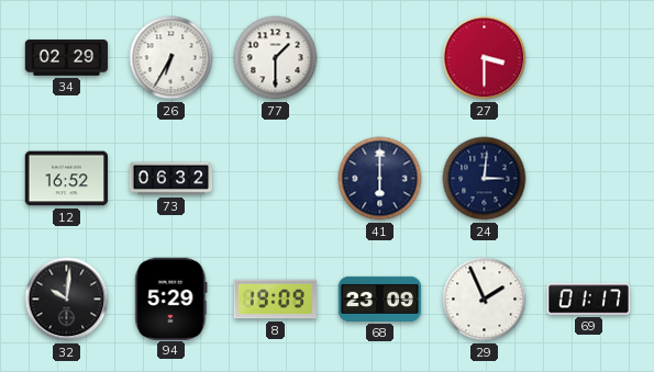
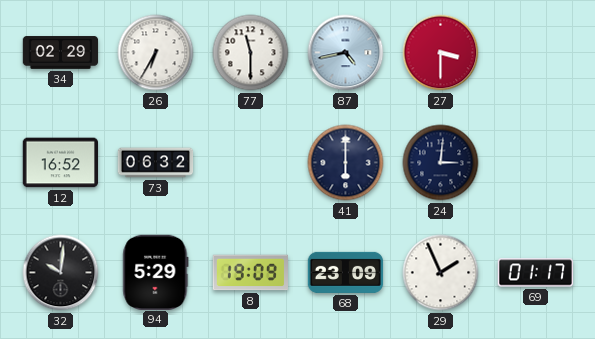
77: 1:30 -> 11:30 (251, 53)
87: none -> 4:43 (346, 53)
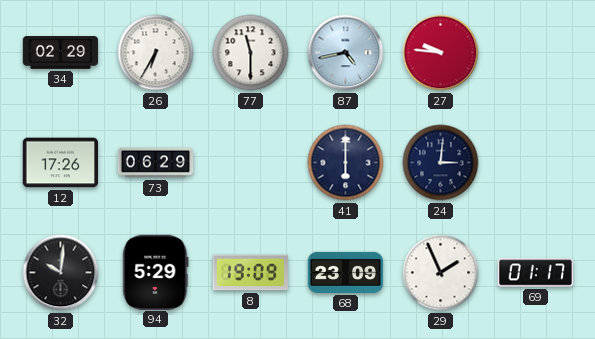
27: 3:30 -> 9:46 (441, 53)
12: 16:52 -> 17:26 (60, 163)
73: 06:32 -> 06:29 (156, 163)
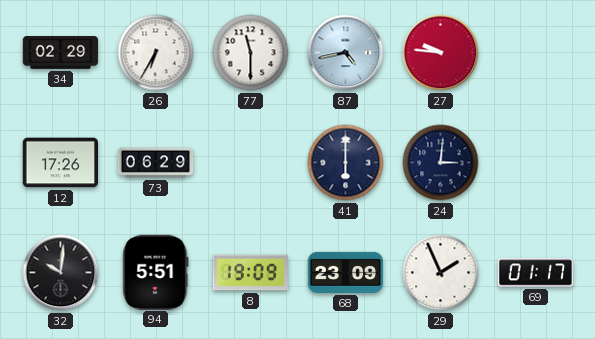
94: 5:29 -> 5:51 (156, 272)
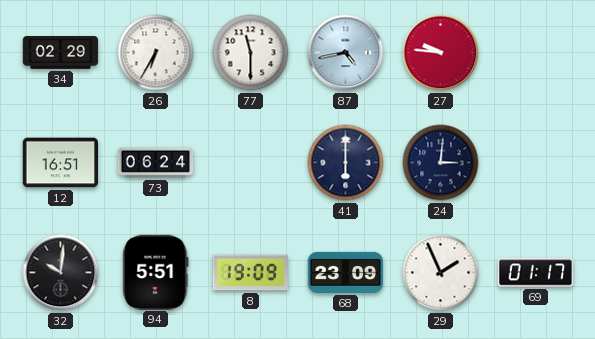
12: 17:26 -> 16:51 (60, 163)
73: 06:29 -> 06:24 (156, 163)
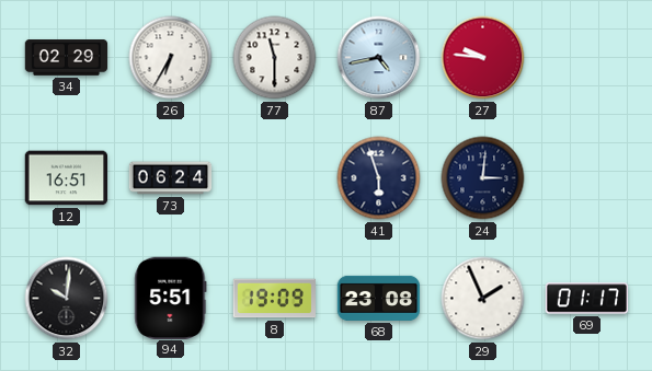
41: 6:00 -> 5:57 (379, 178)
68: 23:09 -> 23:08 (379, 298)
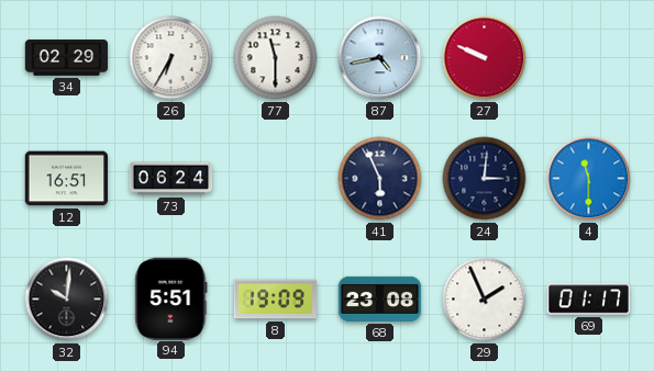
27: 9:46 -> 9:49 (485, 58)
41: 5:57 -> 5:56 (380, 179)
4: none -> 11:30 (589, 179)
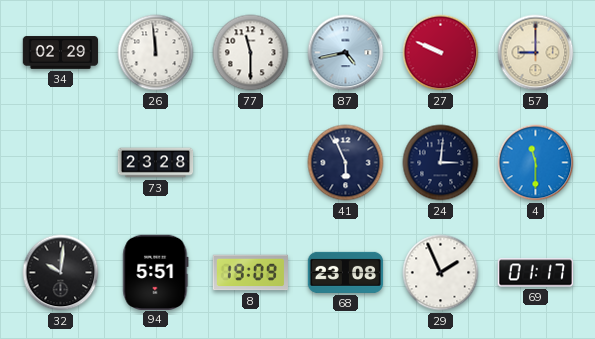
26: 6:35 -> 11:59 (156, 53)
57: none -> 9:00 (536, 53)
12: 16:51 -> none (66, 179)
73: 06:24 -> 23:28 (156, 163)
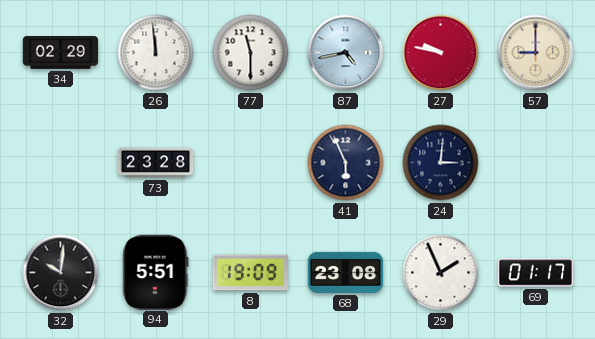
27: 9:49 -> 9:47 (441, 53)
4: 11:30 -> none (536, 163)
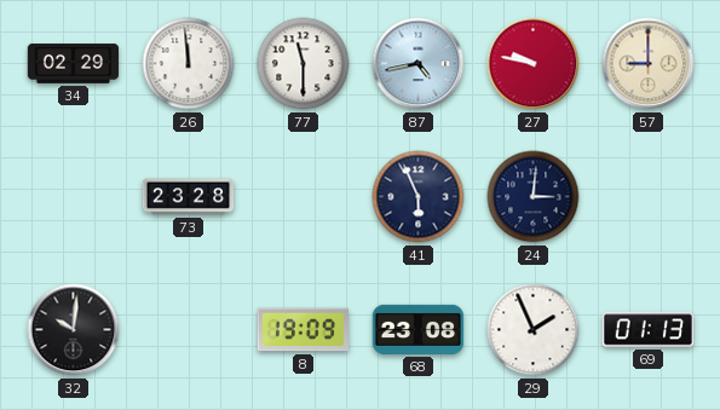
94: 5:51 -> none (156, 272)
69: 01:17 -> 01:13 (649, 330)
